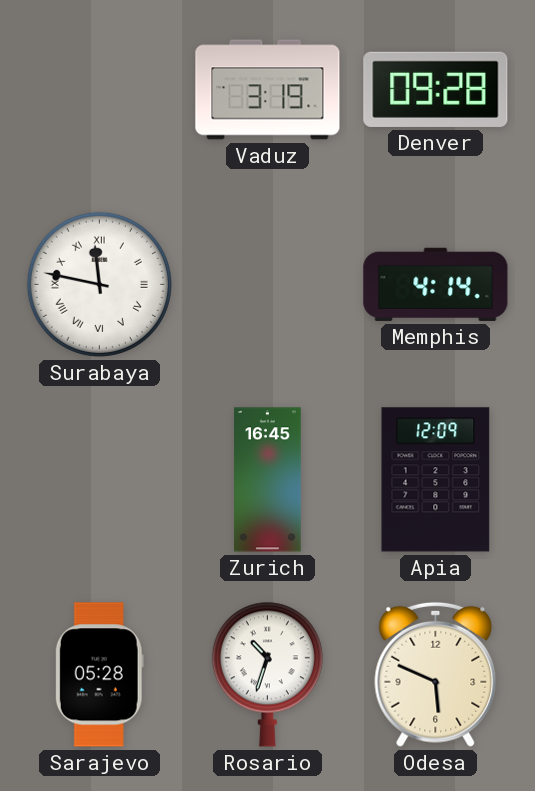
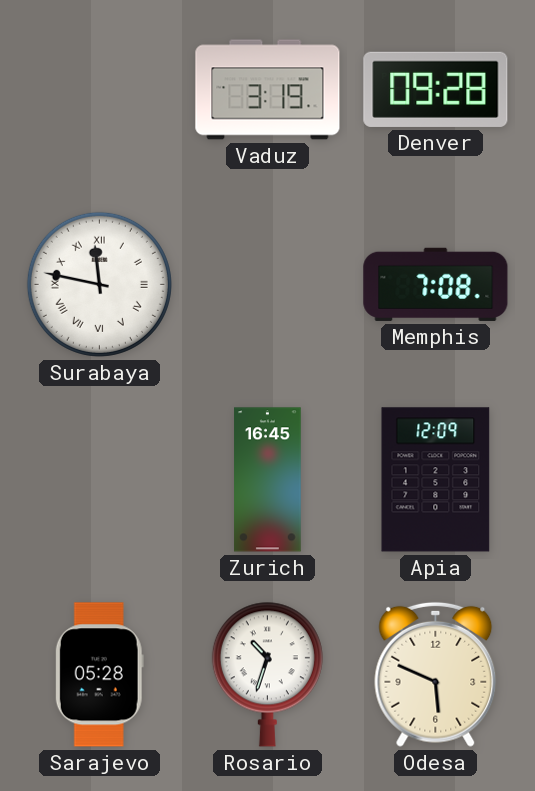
Memphis: 4:14 -> 7:08 (436, 284)
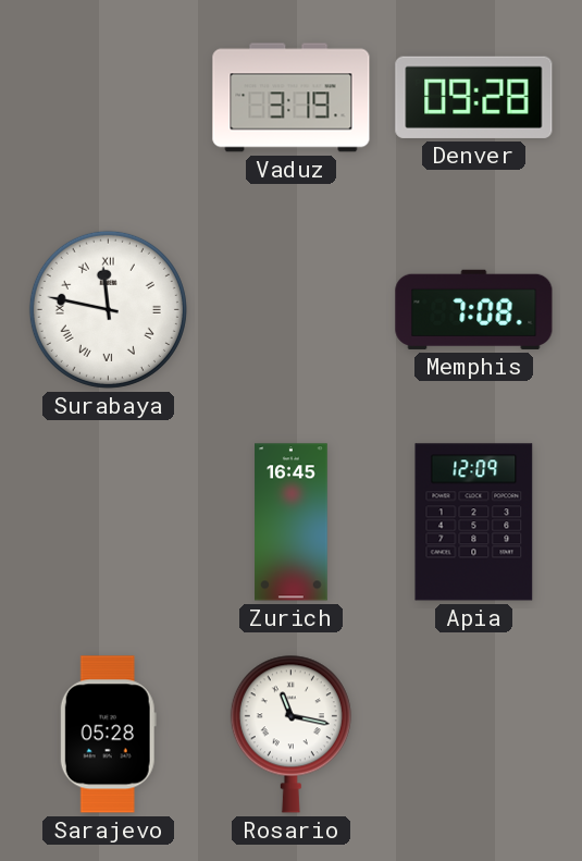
Rosario: 10:33 -> 11:17 (290, 734)
Odesa: 5:49 -> none (436, 674)
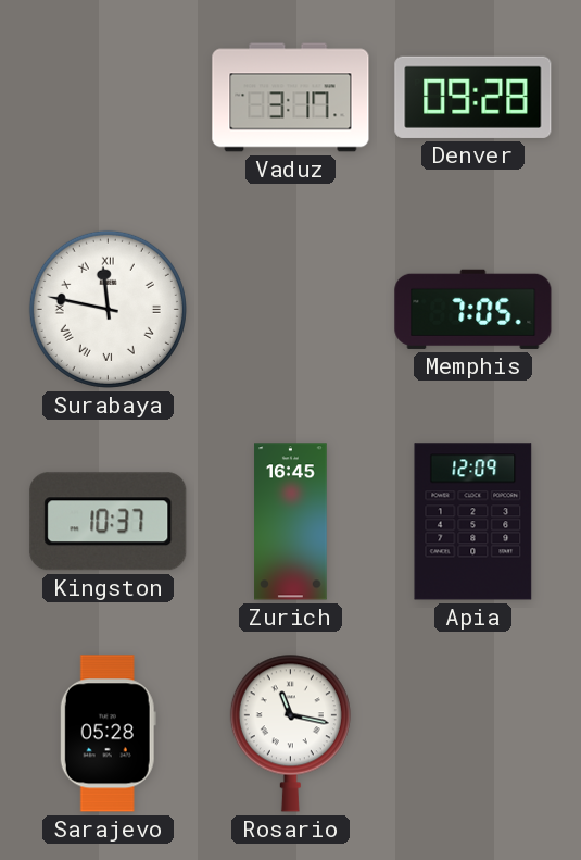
Vaduz: 3:19 -> 3:17 (291, 98)
Memphis: 7:08 -> 7:05 (473, 309)
Kingston: none -> 10:37 (109, 522)
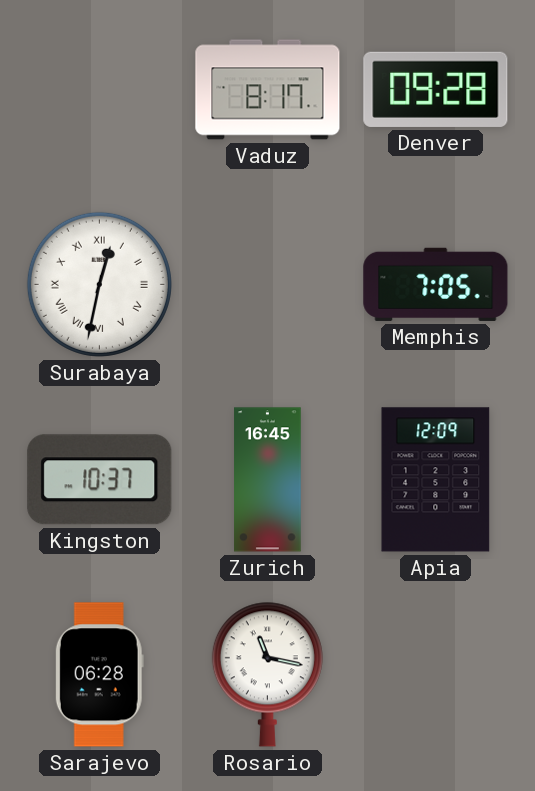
Vaduz: 3:17 -> 8:17 (268, 90)
Surabaya: 11:47 -> 12:32 (99, 284)
Sarajevo: 05:28 -> 06:28 (99, 675)
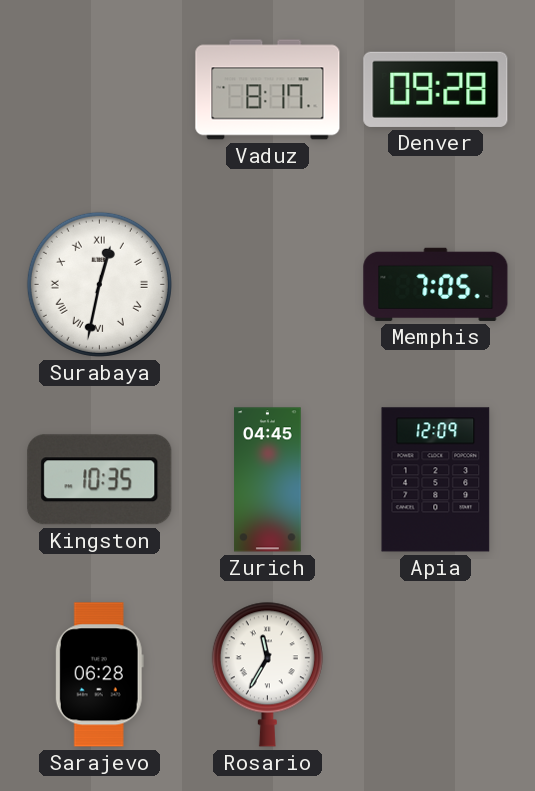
Kingston: 10:37 -> 10:35 (100, 480)
Zurich: 16:45 -> 04:45 (268, 480)
Rosario: 11:17 -> 11:35 (267, 674)
